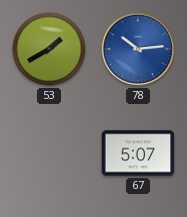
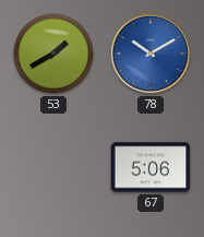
78: 10:14 -> 10:10 (151, 54)
67: 5:07 -> 5:06 (151, 167)
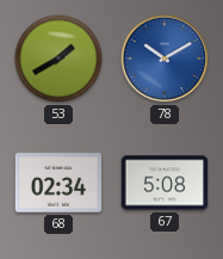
68: none -> 02:34 (58, 183)
67: 5:06 -> 5:08 (165, 183)
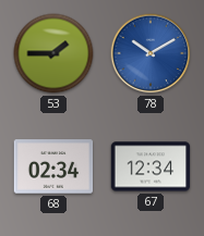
53: 1:40 -> 1:45 (53, 53)
67: 5:08 -> 12:34 (151, 166)
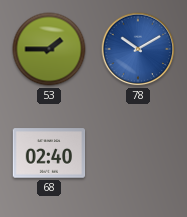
68: 02:34 -> 02:40 (49, 153)
67: 12:34 -> none (151, 166)
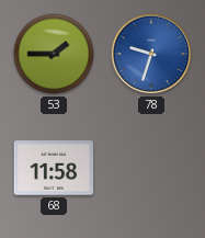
78: 10:10 -> 9:33 (151, 54)
68: 02:40 -> 11:58 (54, 168)
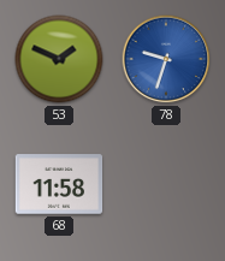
53: 1:45 -> 1:49 (59, 59)
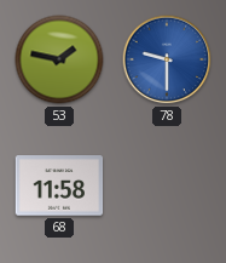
53: 1:49 -> 1:47 (59, 59)
78: 9:33 -> 9:30 (167, 59)
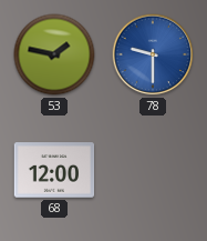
68: 11:58 -> 12:00 (54, 170)
